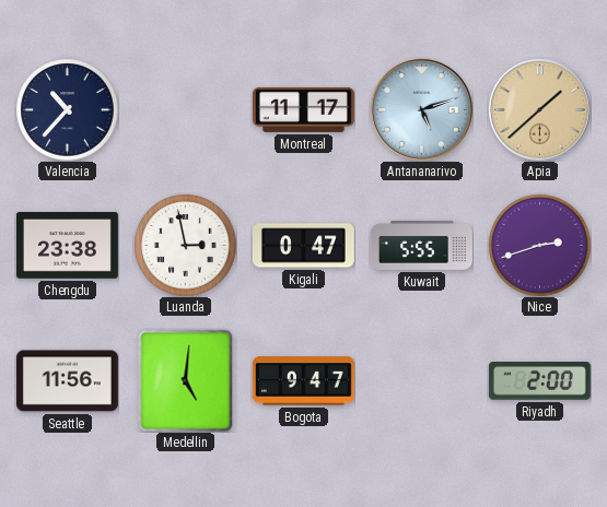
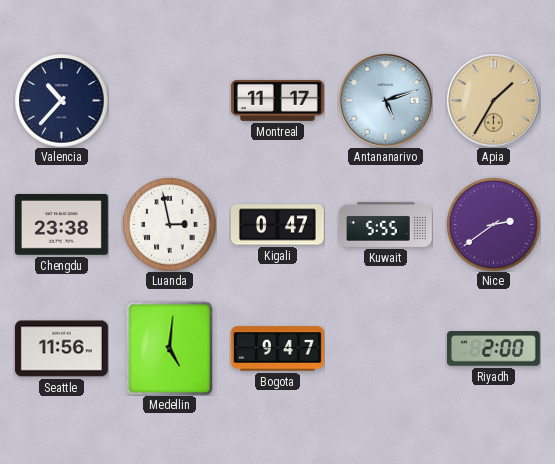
Apia: 1:38 -> 1:35 (493, 100)
Nice: 2:42 -> 2:39 (493, 224)
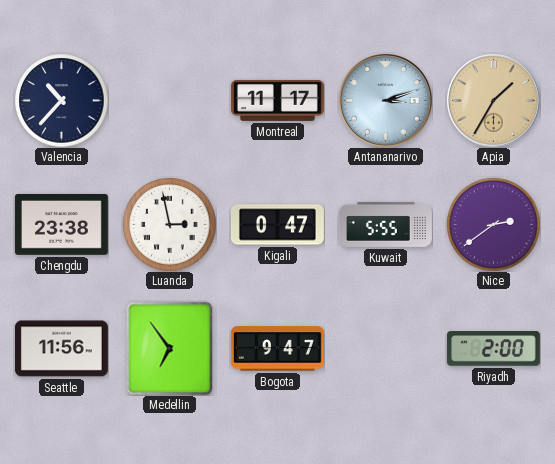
Antananarivo: 5:12 -> 3:12 (385, 100)
Medellin: 5:01 -> 6:54 (170, 348)
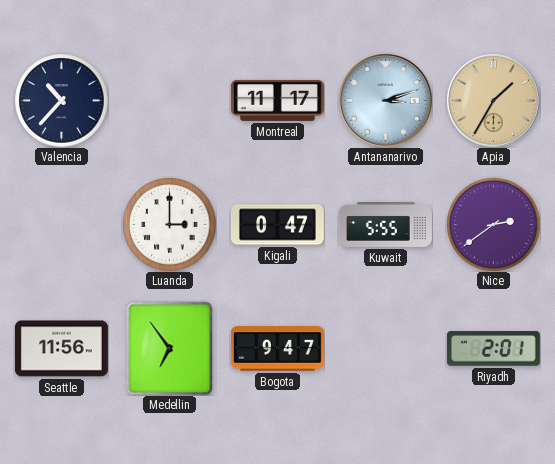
Chengdu: 23:38 -> none (61, 224)
Luanda: 2:58 -> 3:00 (169, 224)
Riyadh: 2:00 -> 2:01 (493, 349)
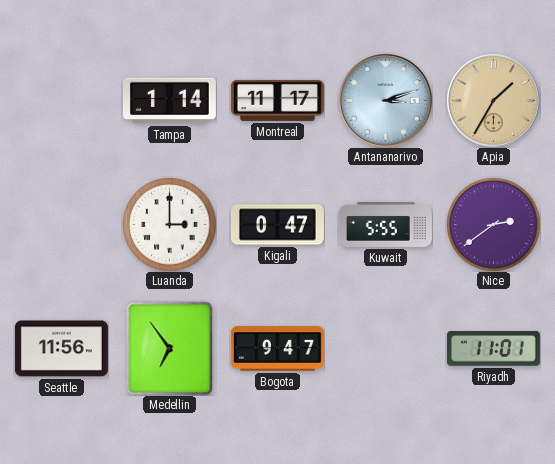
Valencia: 10:37 -> none (61, 100)
Tampa: none -> 1:14 (169, 101)
Riyadh: 2:01 -> 11:01 (493, 349)
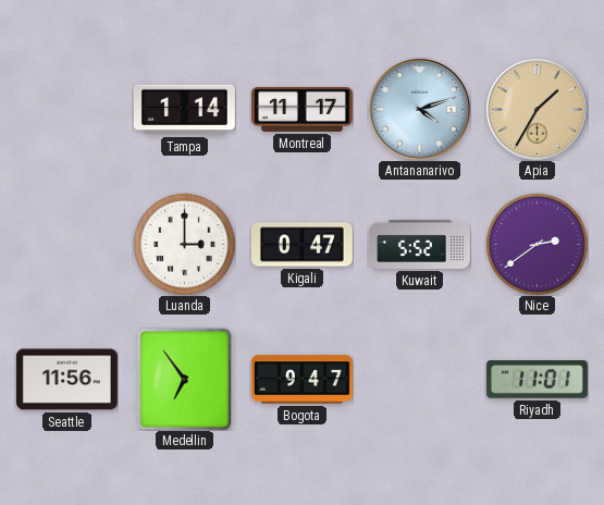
Antananarivo: 3:12 -> 4:12 (419, 109)
Kuwait: 5:55 -> 5:52 (419, 244)
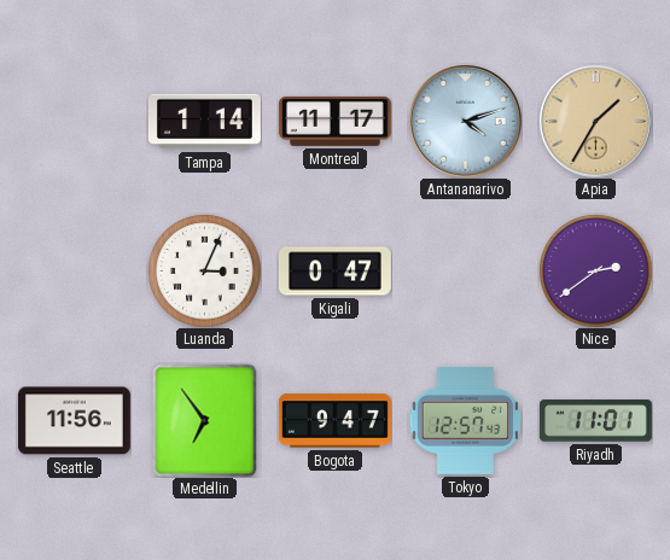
Luanda: 3:00 -> 3:04 (204, 270)
Kuwait: 5:52 -> none (419, 244)
Tokyo: none -> 12:57 (465, 420)
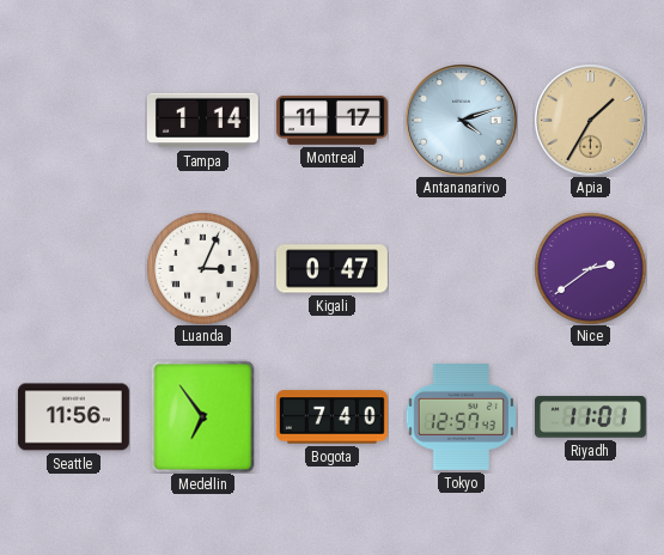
Bogota: 9:47 -> 7:40 (331, 417)
